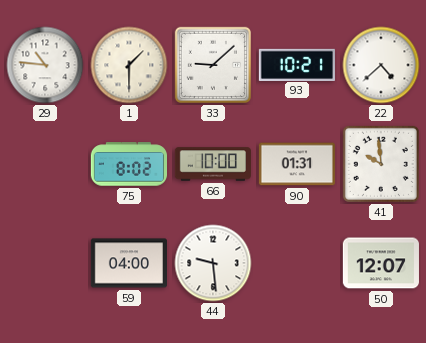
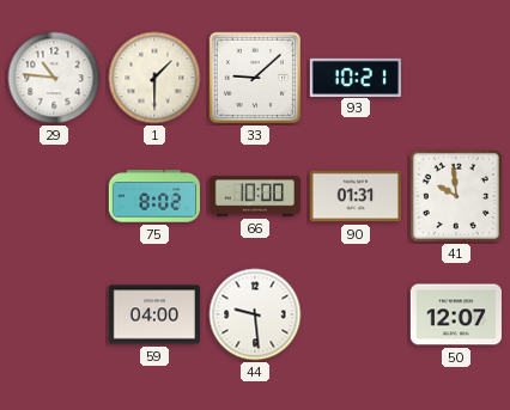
22: 4:38 -> none (381, 65)
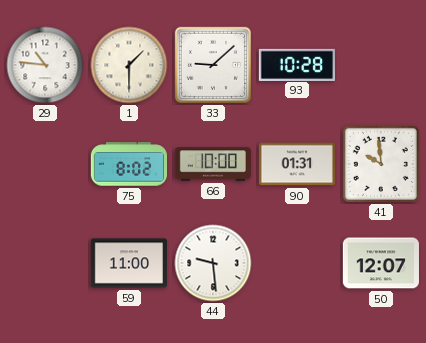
93: 10:21 -> 10:28 (296, 64)
59: 04:00 -> 11:00 (128, 263)
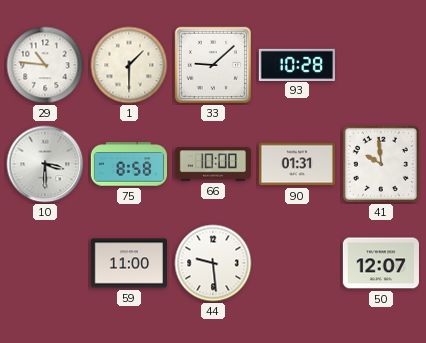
10: none -> 3:30 (45, 164)
75: 8:02 -> 8:58 (128, 164)
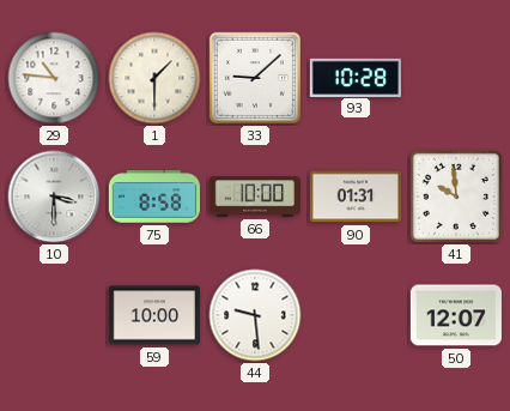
59: 11:00 -> 10:00 (153, 315)
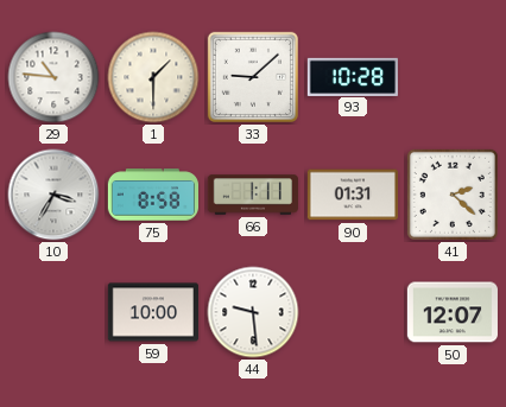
10: 3:30 -> 3:35 (53, 195)
66: 10:00 -> 1:11 (252, 195)
41: 9:59 -> 2:22 (453, 195)
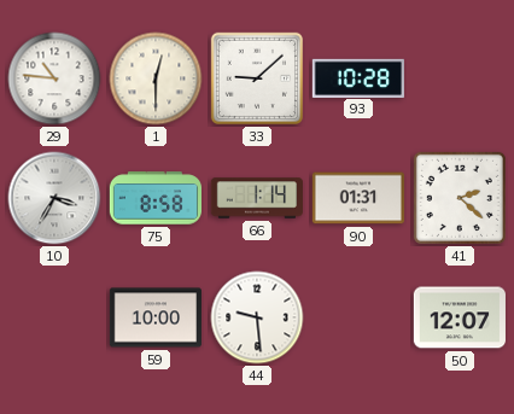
1: 1:30 -> 12:30 (156, 78)
66: 1:11 -> 1:14 (256, 198)
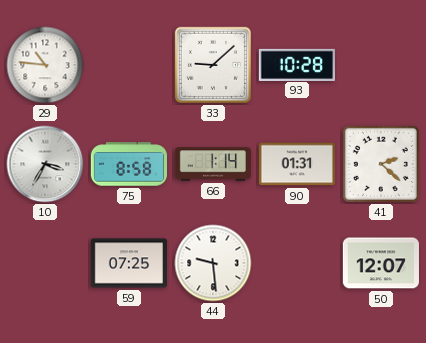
1: 12:30 -> none (156, 78)
59: 10:00 -> 07:25 (128, 263)
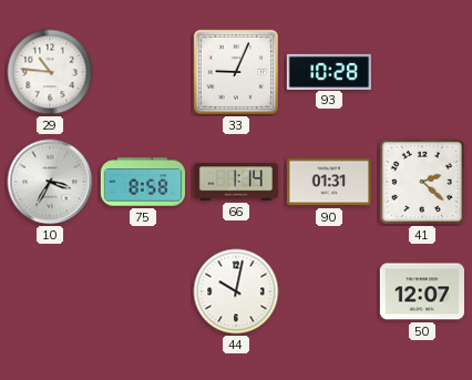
33: 9:08 -> 9:04 (236, 72)
59: 07:25 -> none (128, 263)
44: 9:29 -> 10:02 (236, 291)
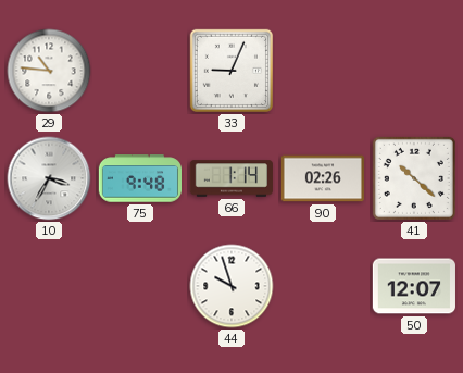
93: 10:28 -> none (328, 71)
75: 8:58 -> 9:48 (139, 178)
90: 01:31 -> 02:26 (323, 178)
41: 2:22 -> 10:22 (414, 178)
44: 10:02 -> 9:57 (231, 286)
